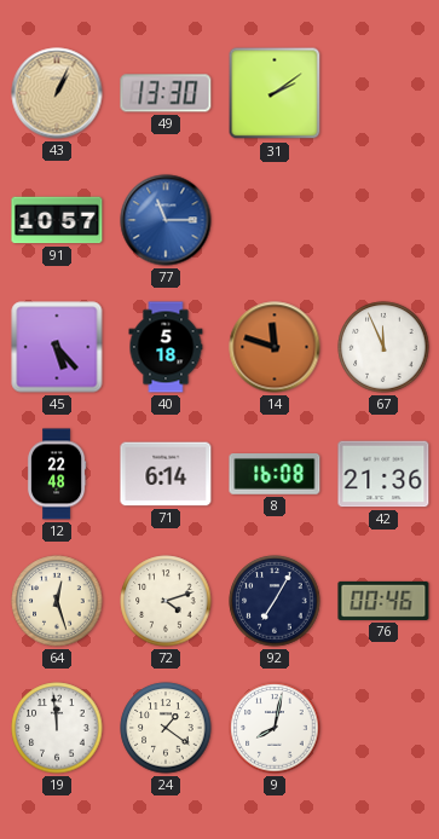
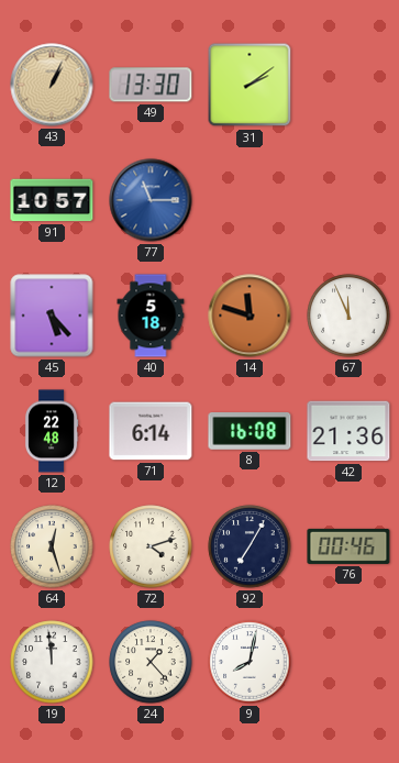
24: 1:21 -> 1:23 (151, 662)
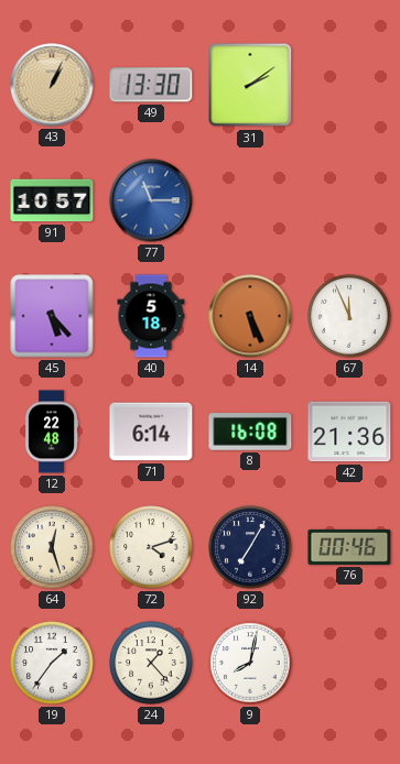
14: 11:48 -> 5:26 (250, 316)
19: 11:59 -> 1:36 (52, 663)
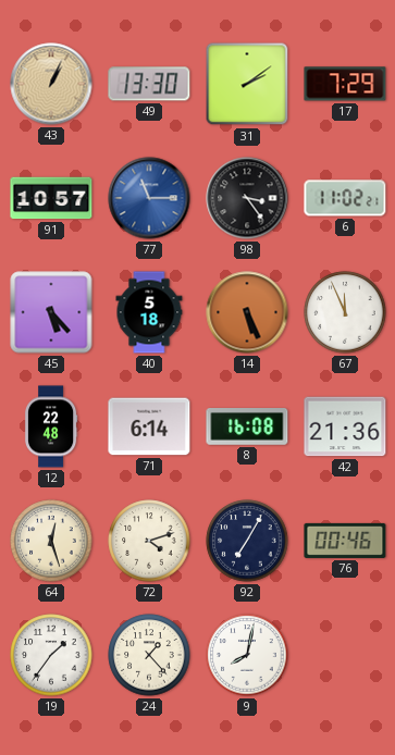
17: none -> 7:29 (345, 84)
98: none -> 3:24 (247, 198)
6: none -> 11:02 (345, 198)
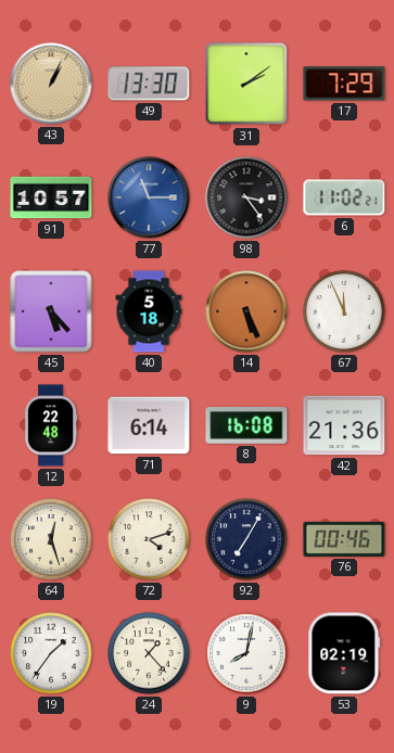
53: none -> 02:19 (344, 653)
